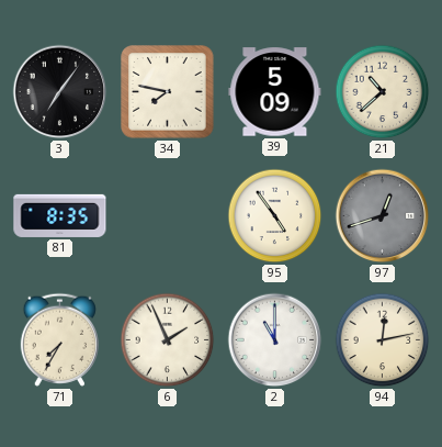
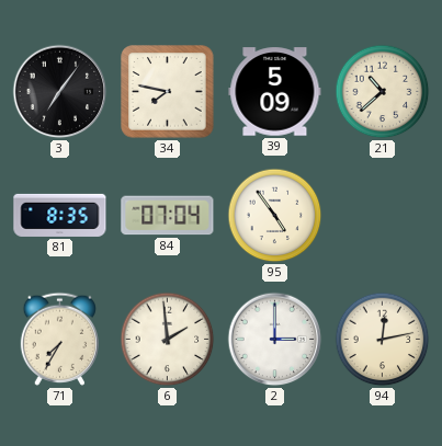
84: none -> 07:04 (168, 216)
97: 12:42 -> none (383, 216)
6: 1:56 -> 1:59 (168, 340)
2: 11:00 -> 3:00 (275, 340)
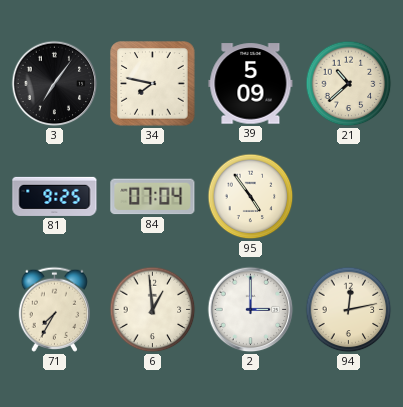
81: 8:35 -> 9:25 (55, 196)
6: 1:59 -> 12:59 (153, 310)
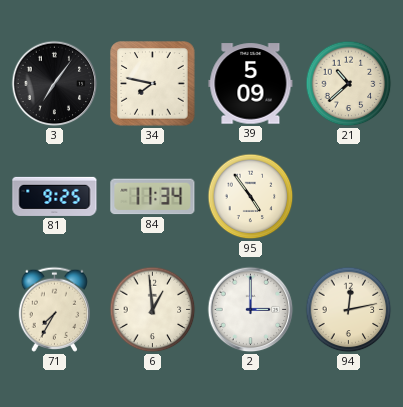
84: 07:04 -> 11:34 (153, 197)
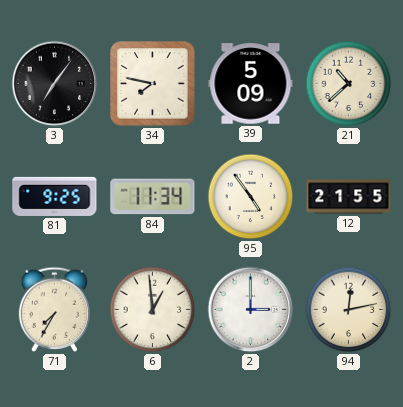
12: none -> 21:55 (349, 197)
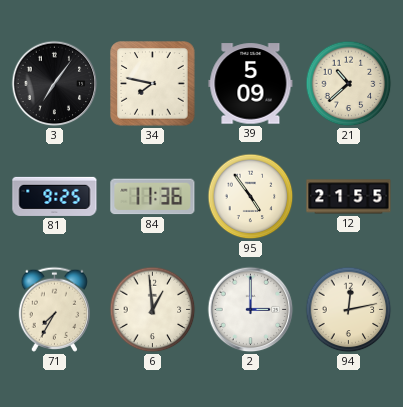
84: 11:34 -> 11:36 (153, 197)
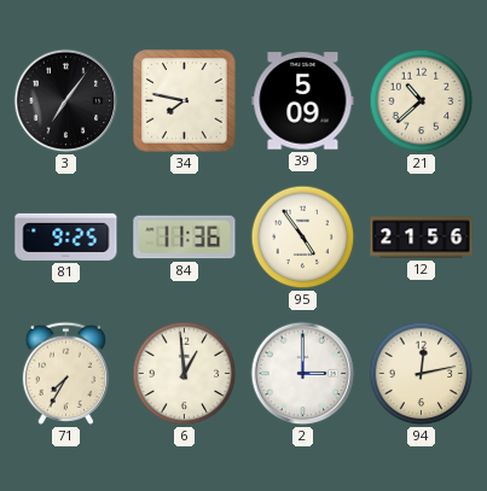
12: 21:55 -> 21:56 (422, 238)
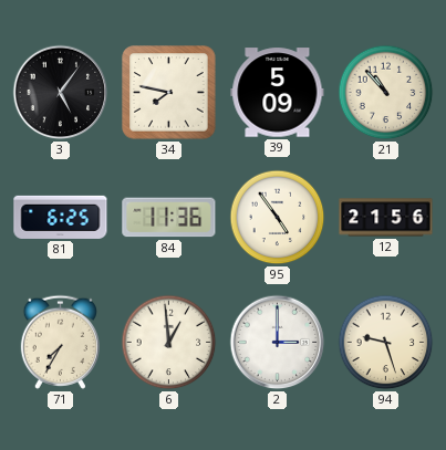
3: 7:06 -> 5:06 (61, 93)
21: 10:38 -> 10:53 (386, 93)
81: 9:25 -> 6:25 (61, 217)
94: 12:13 -> 9:27 (386, 343)
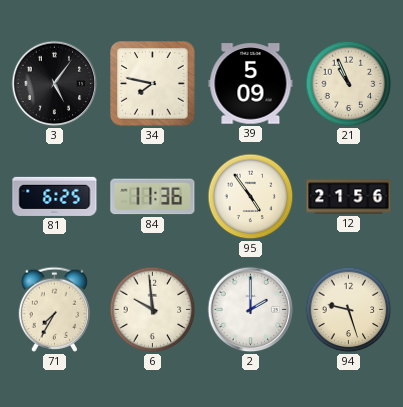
21: 10:53 -> 10:56 (349, 84)
6: 12:59 -> 9:59 (153, 310)
2: 3:00 -> 2:00 (251, 310)
